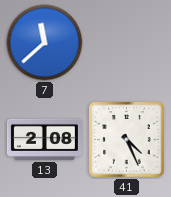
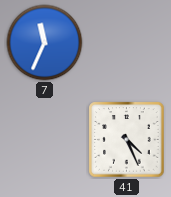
7: 11:38 -> 11:34 (45, 43)
13: 2:08 -> none (44, 139)
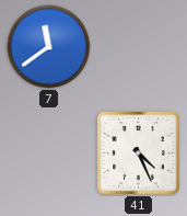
7: 11:34 -> 11:39 (49, 47)
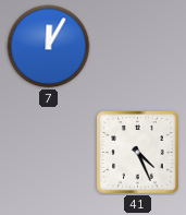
7: 11:39 -> 12:05 (49, 47)
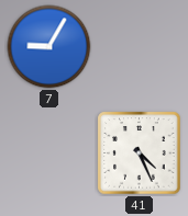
7: 12:05 -> 9:05 (49, 47)
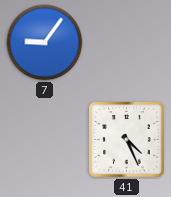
7: 9:05 -> 9:06 (45, 43)
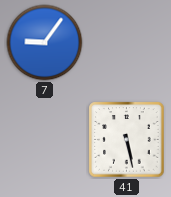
41: 4:26 -> 5:28 (127, 140)
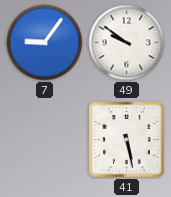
49: none -> 9:51 (127, 43)
